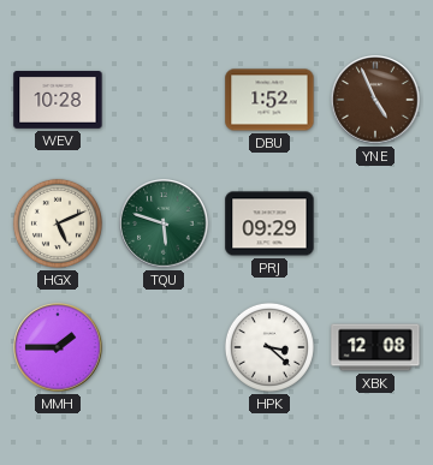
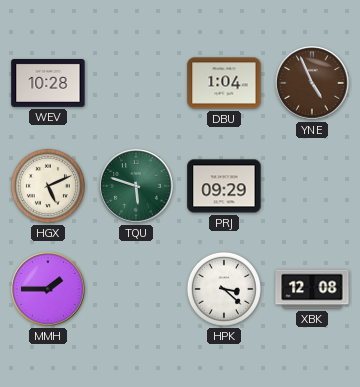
DBU: 1:52 -> 1:04 (224, 83)
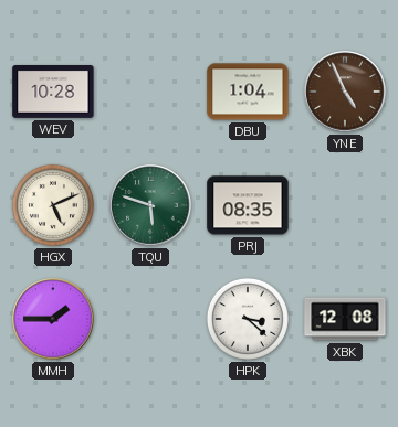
PRJ: 09:29 -> 08:35 (248, 205)
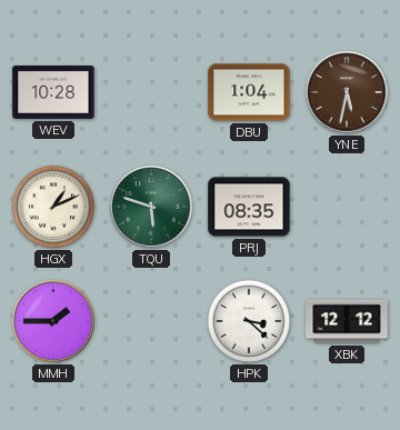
YNE: 4:56 -> 5:32 (347, 92)
HGX: 5:11 -> 1:11 (53, 207)
XBK: 12:08 -> 12:12 (347, 321)
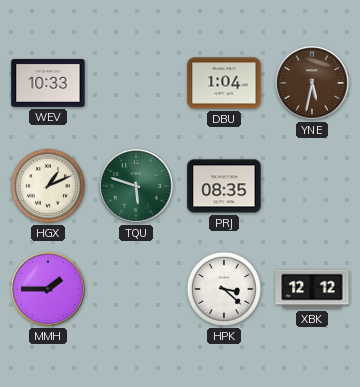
WEV: 10:28 -> 10:33 (48, 84)
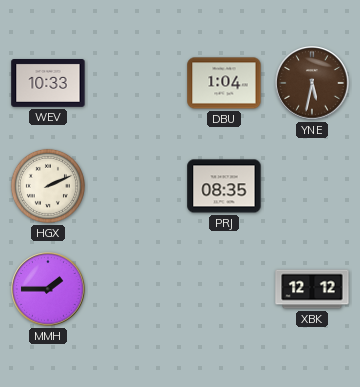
HGX: 1:11 -> 2:11 (48, 186)
TQU: 5:48 -> none (136, 186)
HPK: 3:22 -> none (224, 289)
